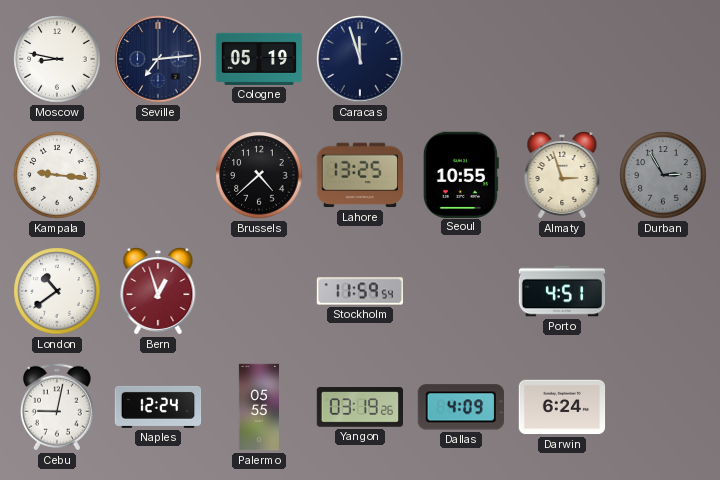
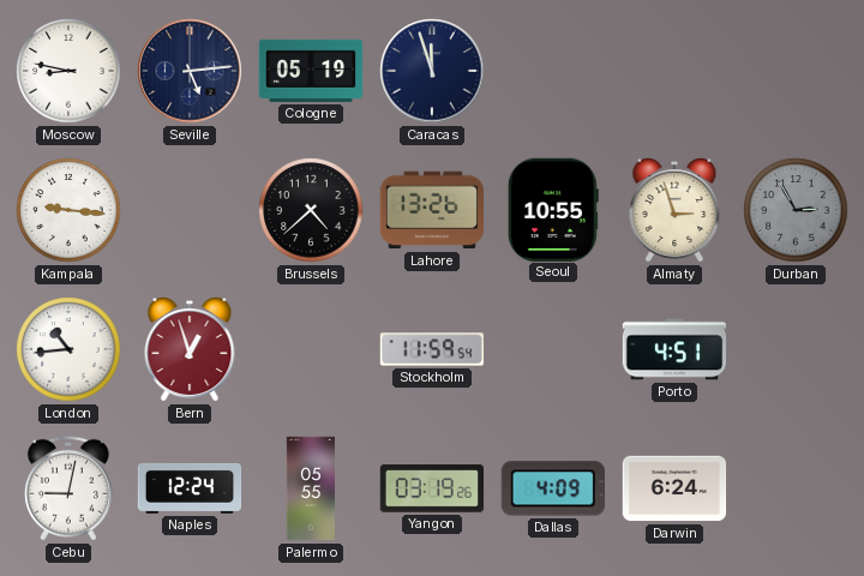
Seville: 7:14 -> 5:14 (190, 71)
Lahore: 13:25 -> 13:26 (431, 210)
London: 10:39 -> 10:44 (68, 349)
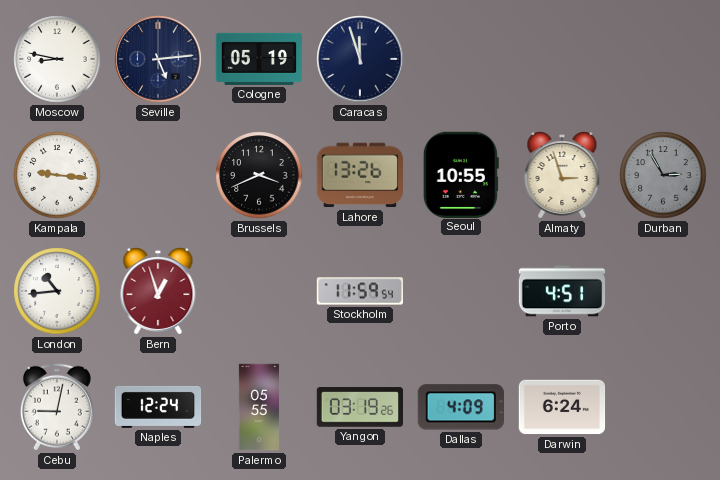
Brussels: 4:38 -> 3:41 (259, 175)
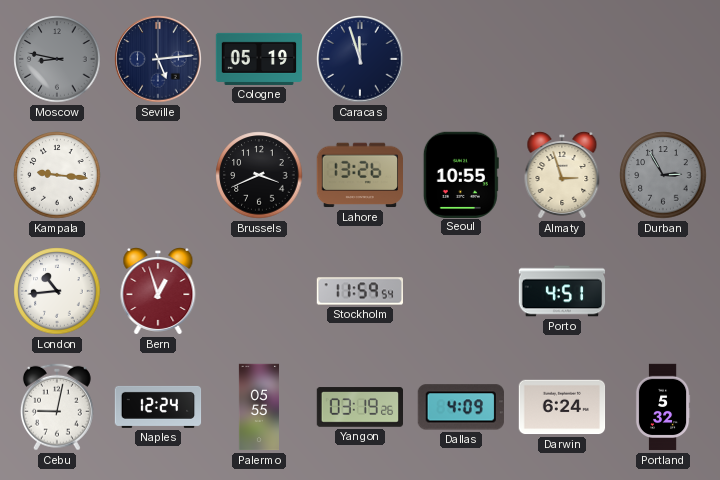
Moscow dial: white -> grey (57, 59)
Portland: none -> 5:32 (663, 407)
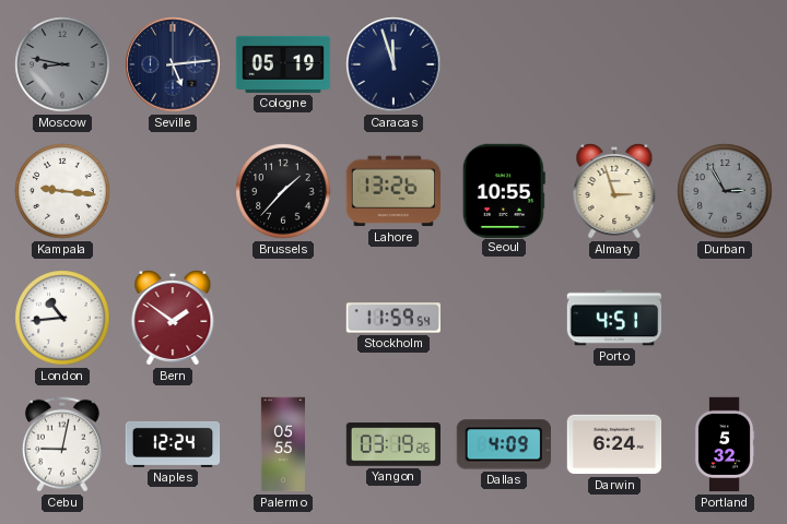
Brussels: 3:41 -> 1:37 (283, 191)
Bern: 12:57 -> 1:51 (173, 319)
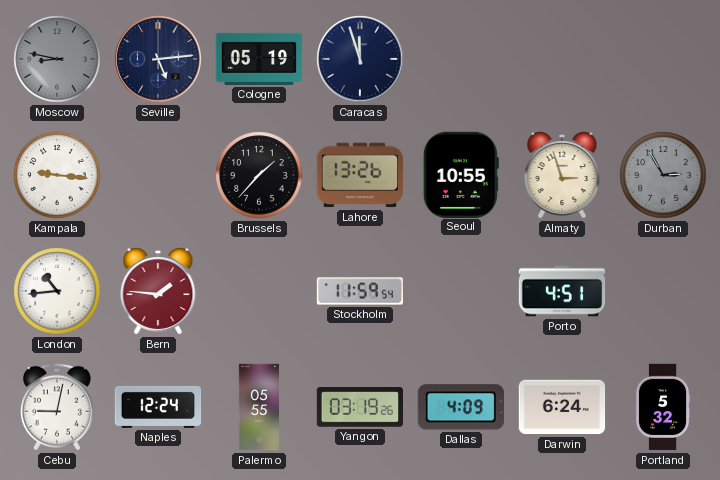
Bern: 1:51 -> 1:46 (158, 292)
